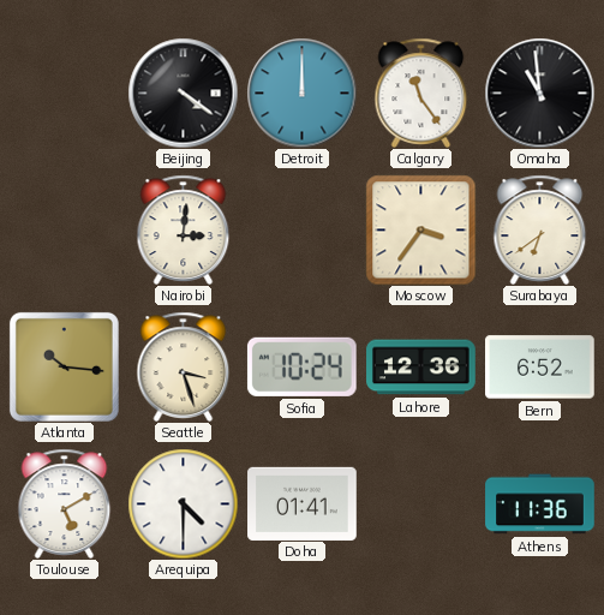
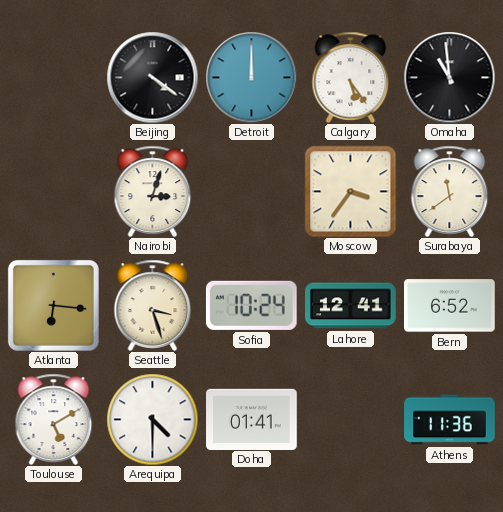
Calgary: 11:24 -> 5:24 (351, 77)
Nairobi: 3:01 -> 3:03 (153, 191)
Surabaya: 6:39 -> 11:39 (450, 191)
Atlanta: 10:16 -> 6:16 (53, 305)
Lahore: 12:36 -> 12:41 (351, 306)
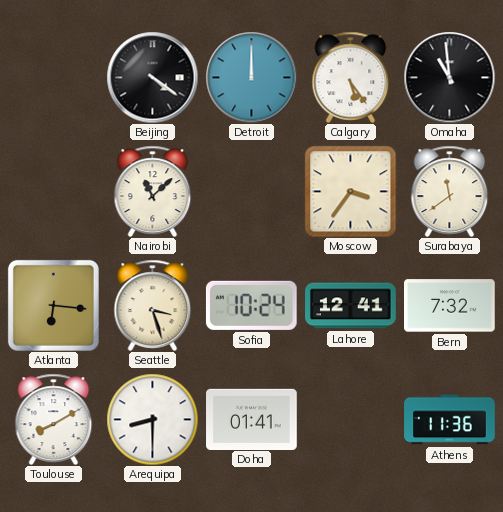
Nairobi: 3:03 -> 11:08 (153, 191)
Bern: 6:52 -> 7:32 (450, 306)
Toulouse: 5:10 -> 8:10 (54, 419)
Arequipa: 4:30 -> 8:30 (152, 419)
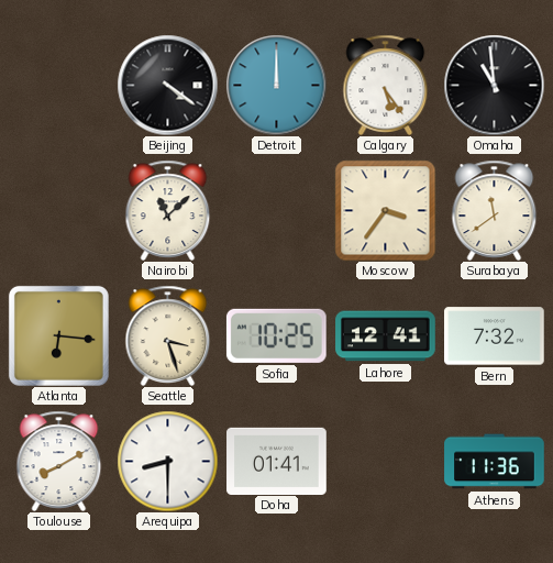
Sofia: 10:24 -> 10:25 (276, 335)
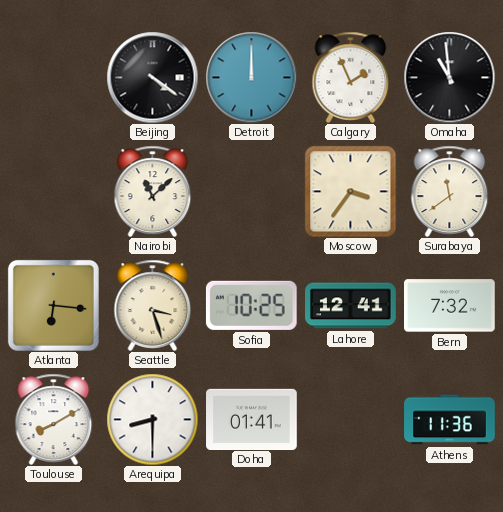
Calgary: 5:24 -> 1:56 (351, 77)
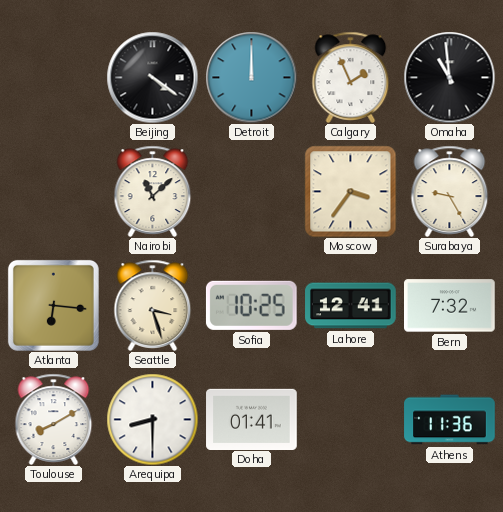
Surabaya: 11:39 -> 9:25 (450, 191)
